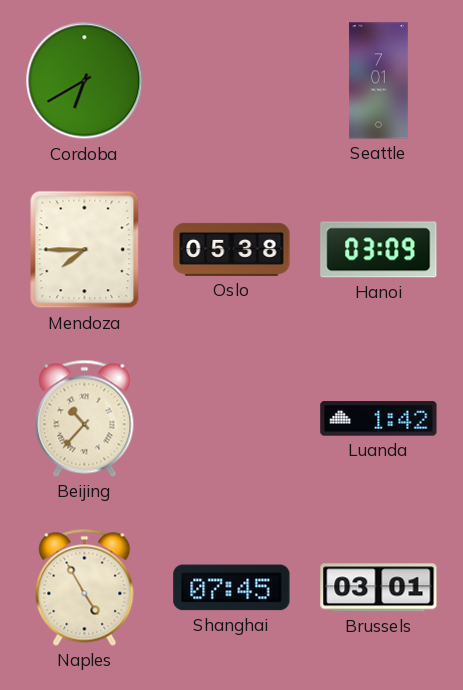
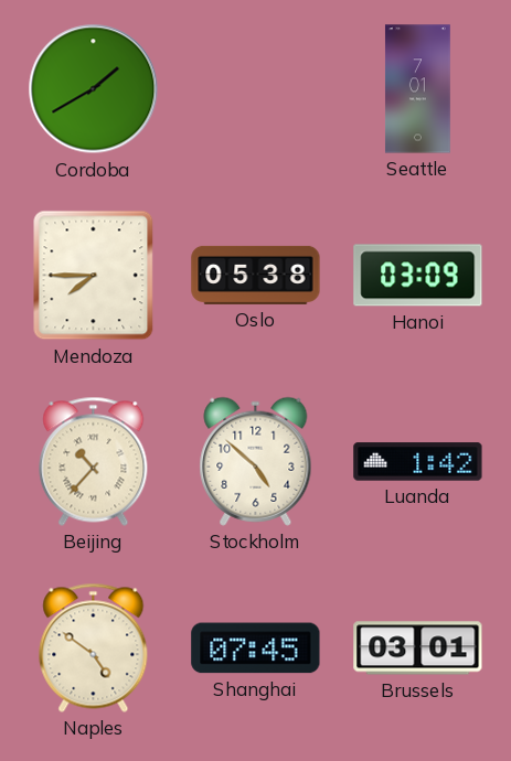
Cordoba: 6:40 -> 1:40 (94, 89)
Stockholm: none -> 4:52 (256, 461)
Naples: 4:55 -> 4:51 (94, 647)
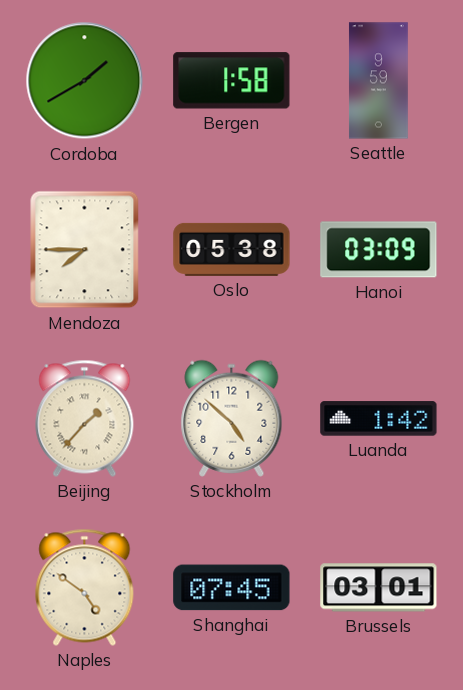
Bergen: none -> 1:58 (232, 81)
Seattle: 7:01 -> 9:59 (379, 81)
Beijing: 10:37 -> 1:37 (85, 418)
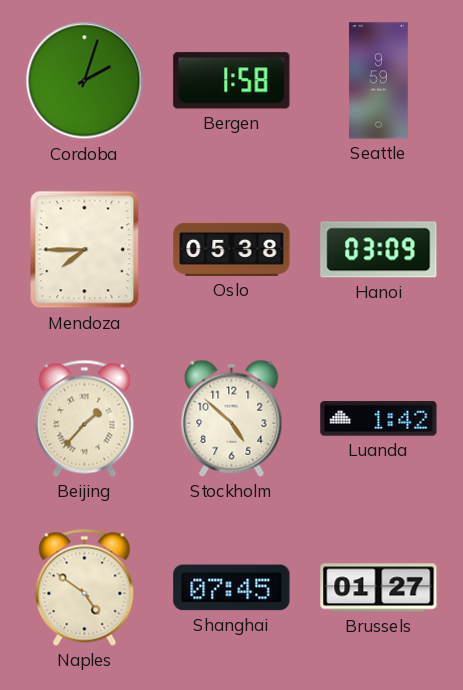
Cordoba: 1:40 -> 2:03 (85, 81)
Brussels: 03:01 -> 01:27 (379, 588)
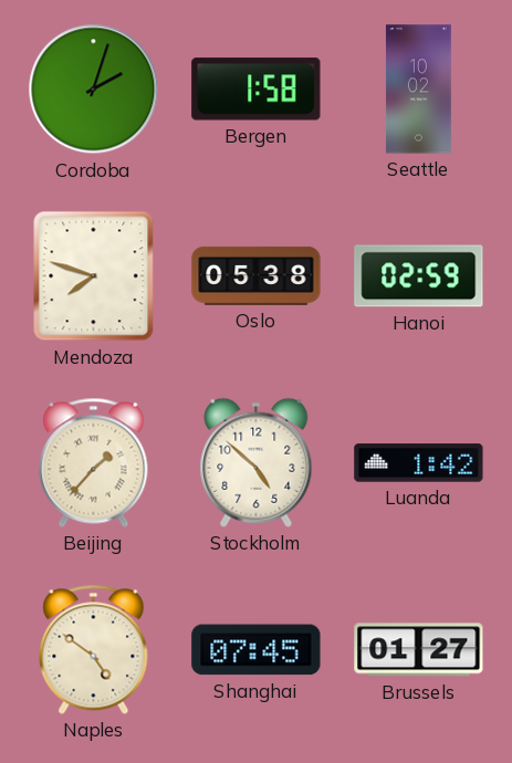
Seattle: 9:59 -> 10:02 (419, 90)
Mendoza: 7:45 -> 7:48 (94, 276)
Hanoi: 03:09 -> 02:59 (419, 276)
